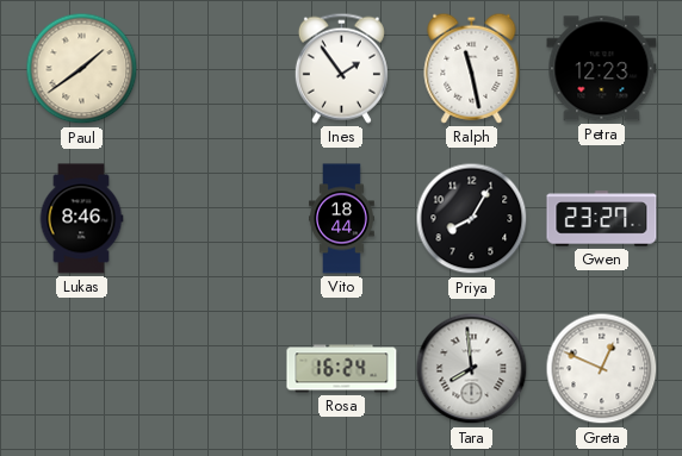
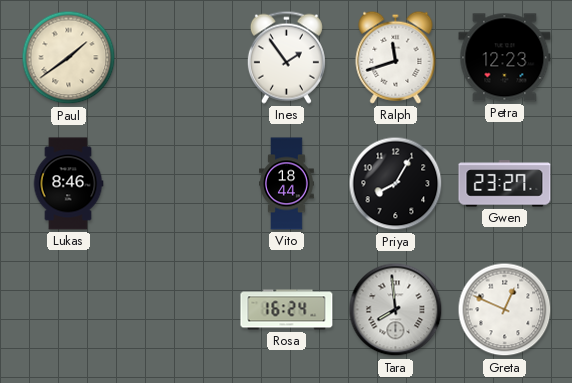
Ralph: 11:28 -> 11:42 (396, 57)
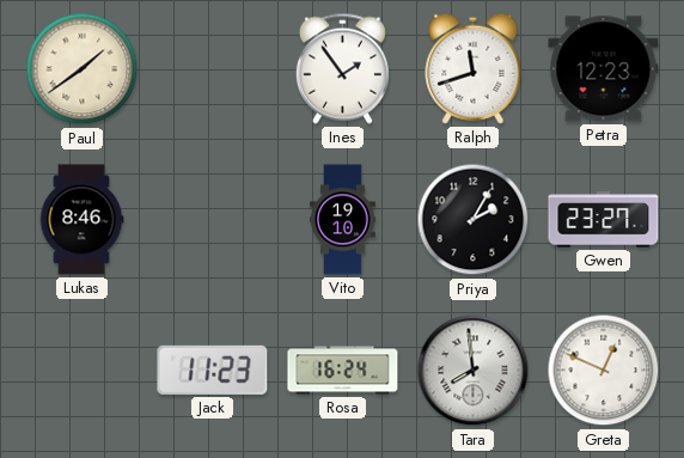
Vito: 18:44 -> 19:10 (343, 220)
Priya: 8:05 -> 2:05 (474, 220)
Jack: none -> 11:23 (213, 370)
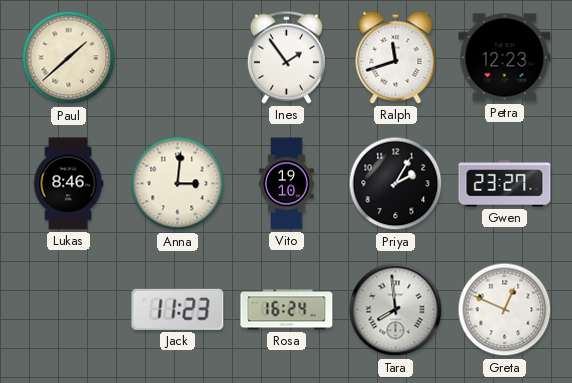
Paul: 1:39 -> 1:38 (69, 58)
Anna: none -> 3:01 (178, 184)
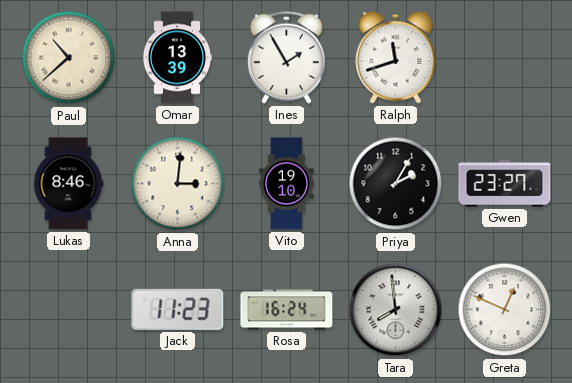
Paul: 1:38 -> 10:38 (69, 58)
Omar: none -> 13:39 (177, 58)
Ines: 1:54 -> 1:55 (286, 57)
Petra: 12:23 -> none (505, 58)
